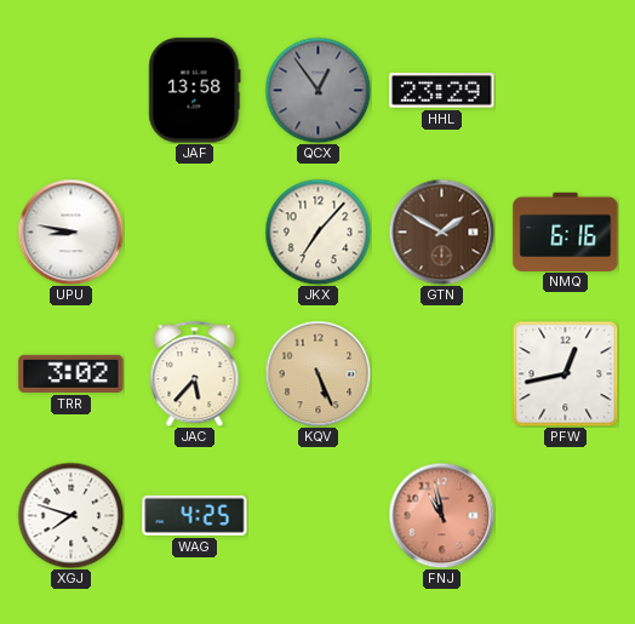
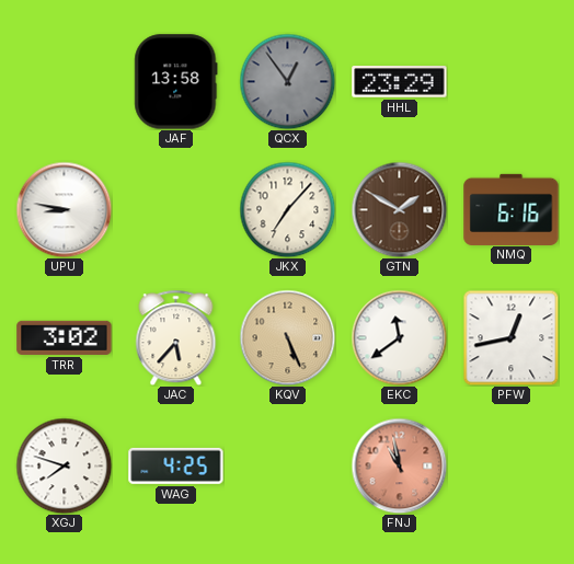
EKC: none -> 11:39 (399, 337)
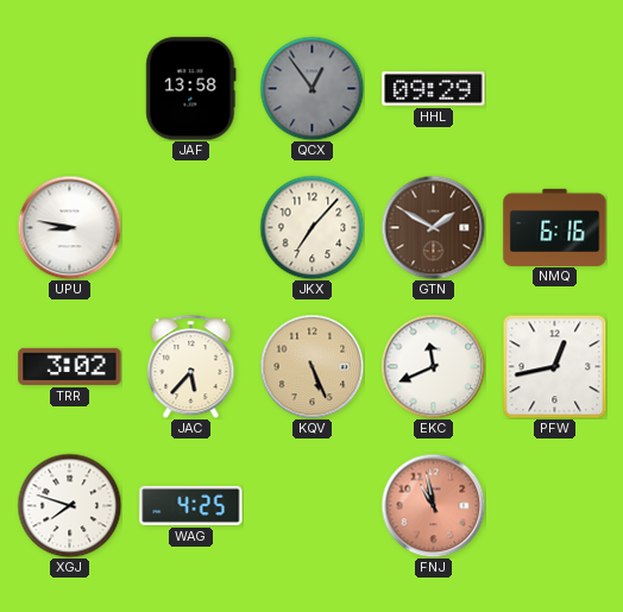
HHL: 23:29 -> 09:29 (434, 89)
EKC: 11:39 -> 11:41 (433, 366)
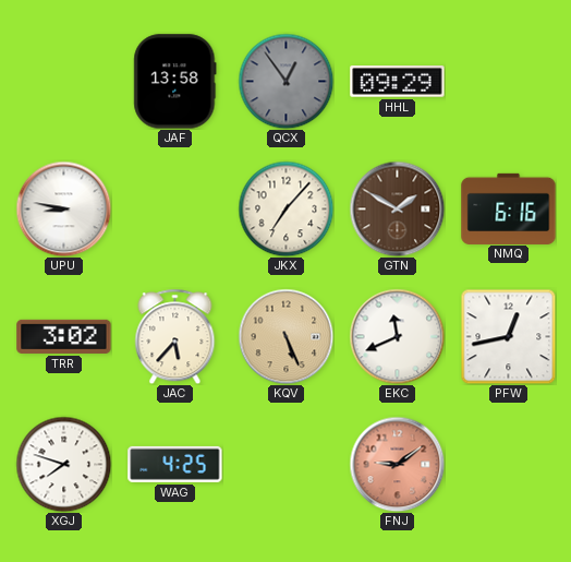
FNJ: 10:58 -> 9:09 (397, 464)
